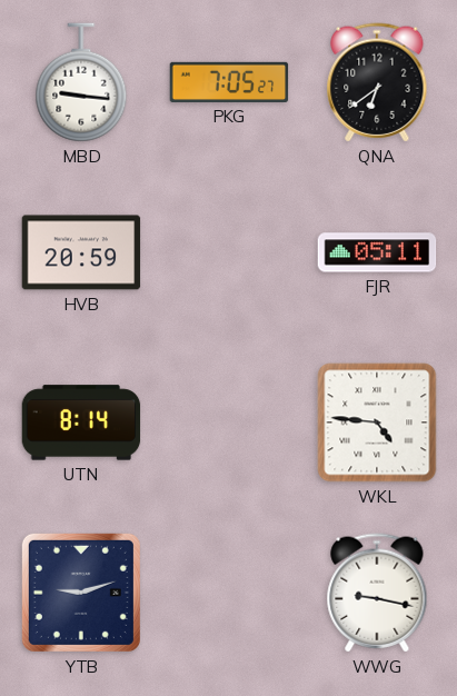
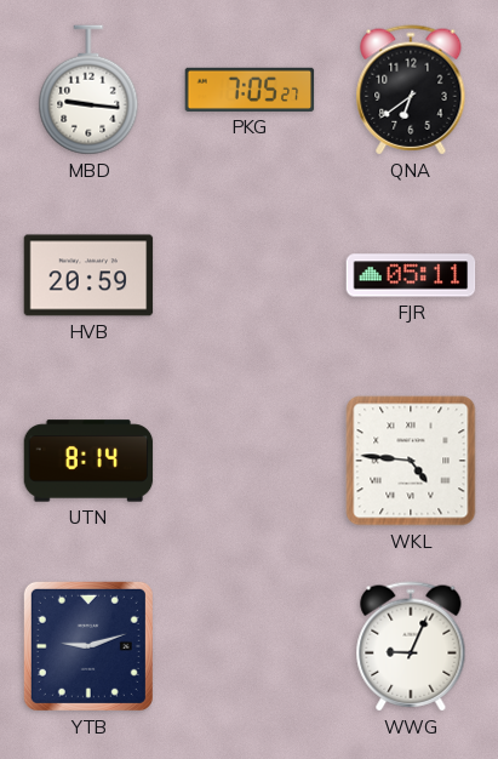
WWG: 9:17 -> 9:04 (411, 646)
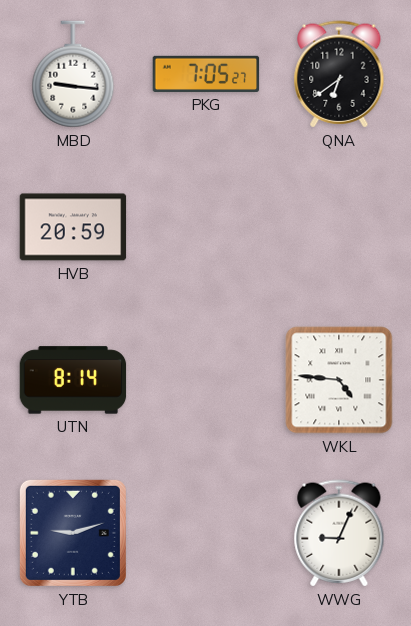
FJR: 05:11 -> none (411, 275)
